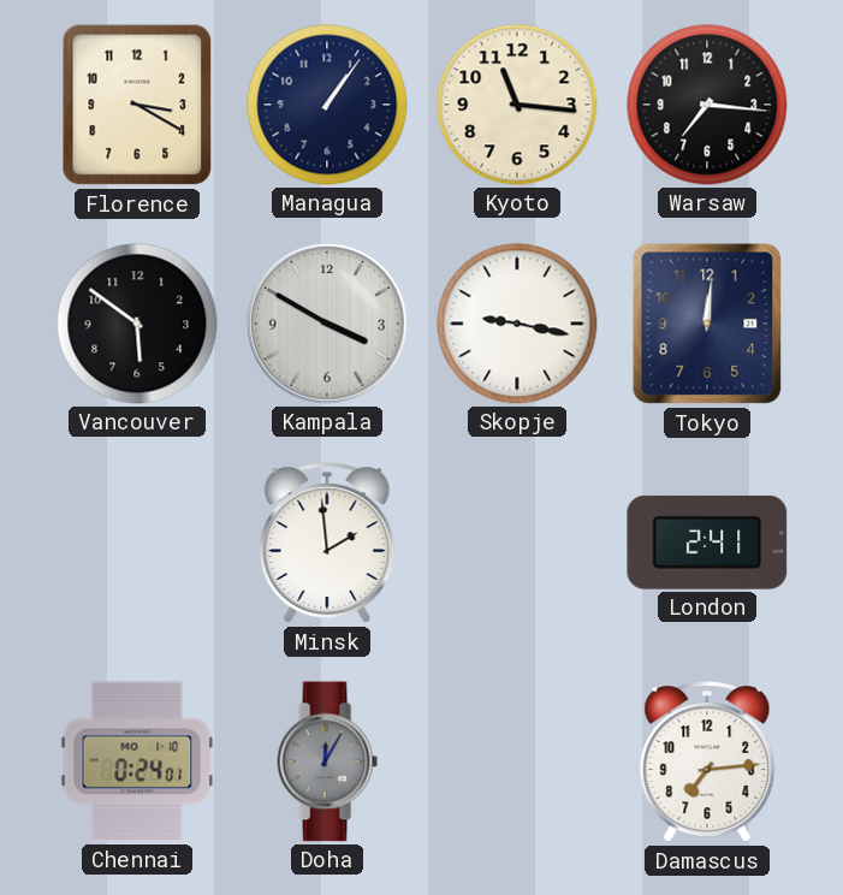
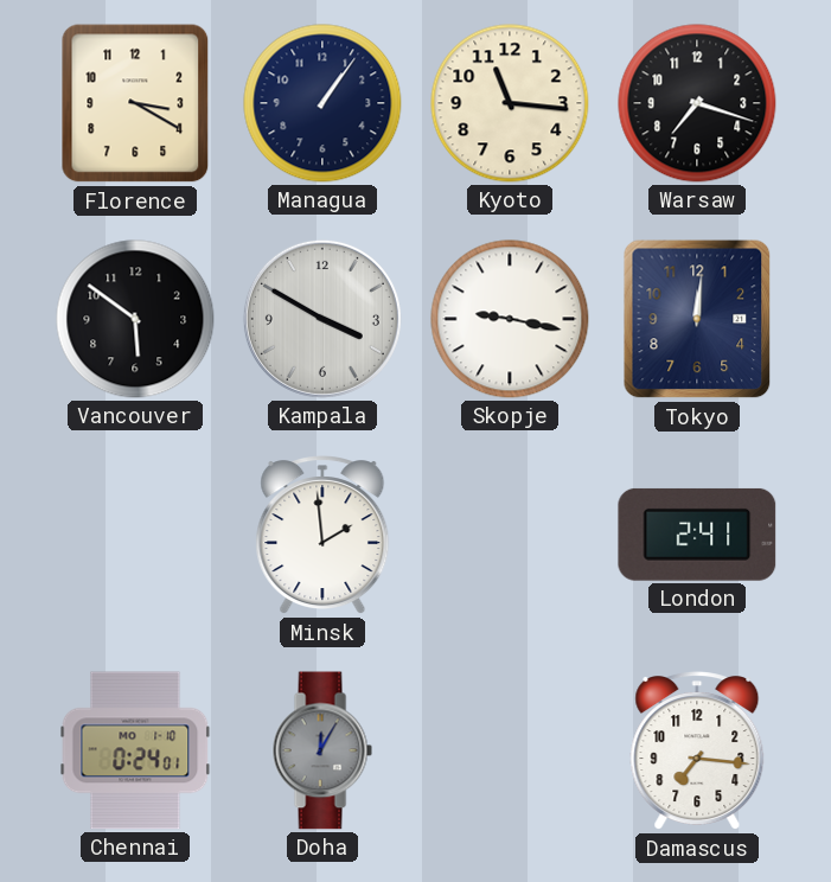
Warsaw: 7:16 -> 7:18 (697, 103)
Damascus: 7:14 -> 7:16 (697, 752)
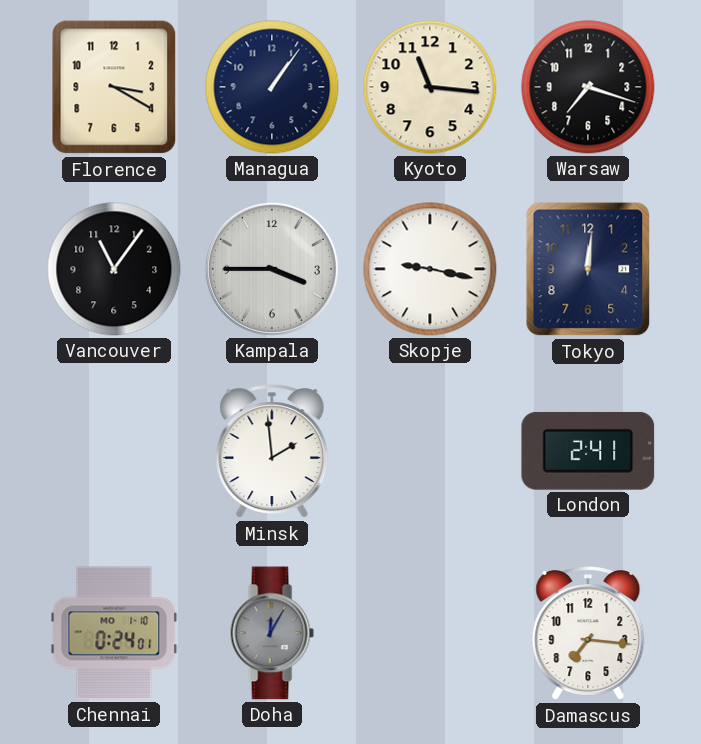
Vancouver: 5:51 -> 11:06 (114, 269)
Kampala: 3:50 -> 3:45 (272, 269)
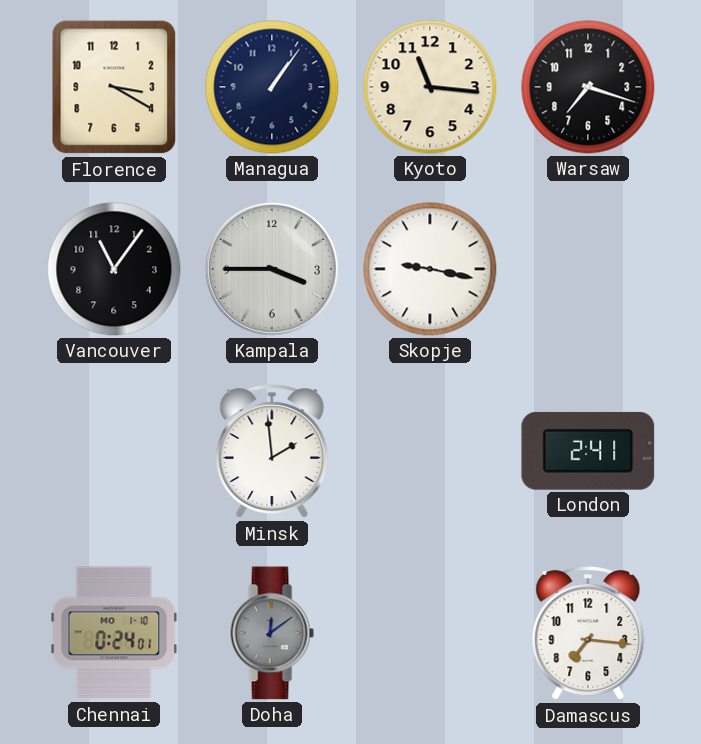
Tokyo: 12:01 -> none (588, 269)
Doha: 12:05 -> 12:09 (272, 633)
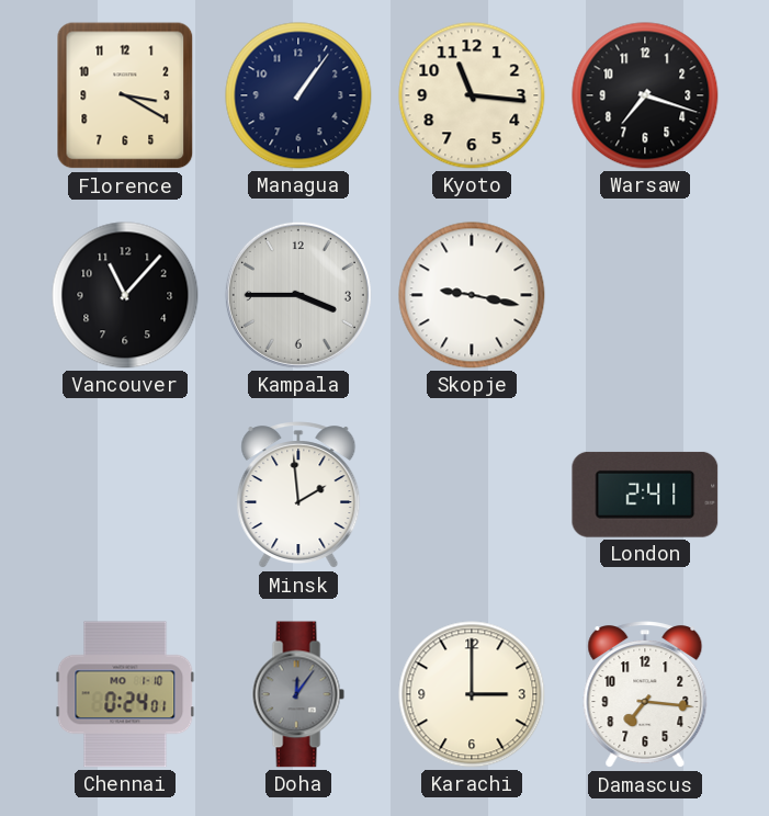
Vancouver: 11:06 -> 11:07 (125, 295)
Doha: 12:09 -> 12:06 (298, 694)
Karachi: none -> 3:00 (472, 694)
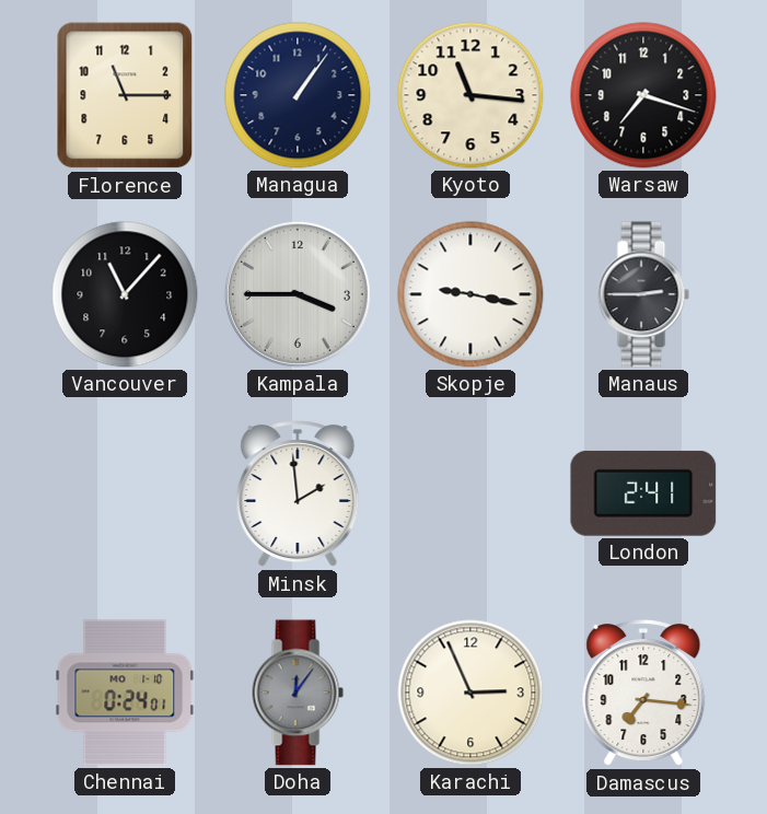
Florence: 3:20 -> 11:15 (125, 95)
Manaus: none -> 2:45 (643, 294)
Karachi: 3:00 -> 2:56 (470, 693)
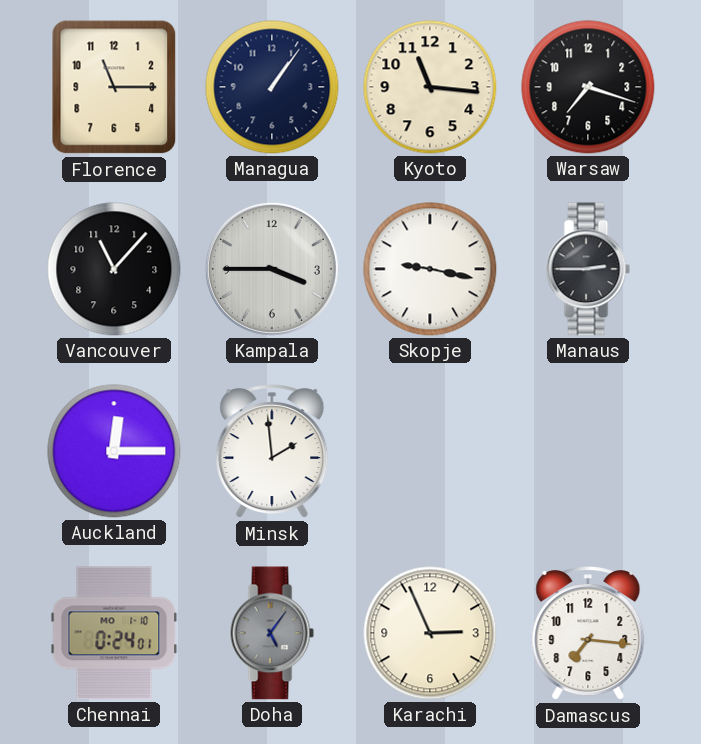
Auckland: none -> 12:15 (114, 451)
London: 2:41 -> none (643, 493)
Doha: 12:06 -> 5:06 (272, 633)
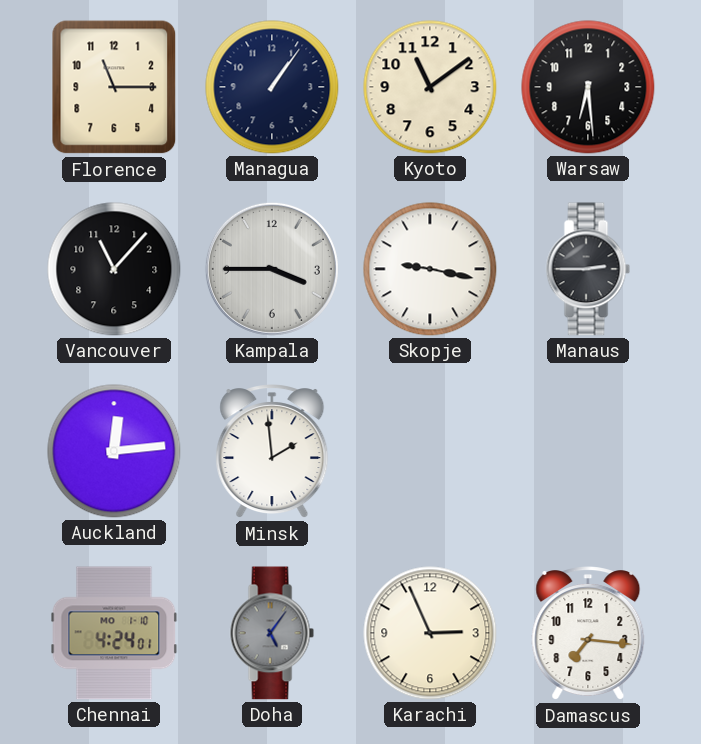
Kyoto: 11:16 -> 11:09 (430, 87)
Warsaw: 7:18 -> 6:29 (588, 87)
Auckland: 12:15 -> 12:14 (114, 451)
Chennai: 0:24 -> 4:24 (114, 633)
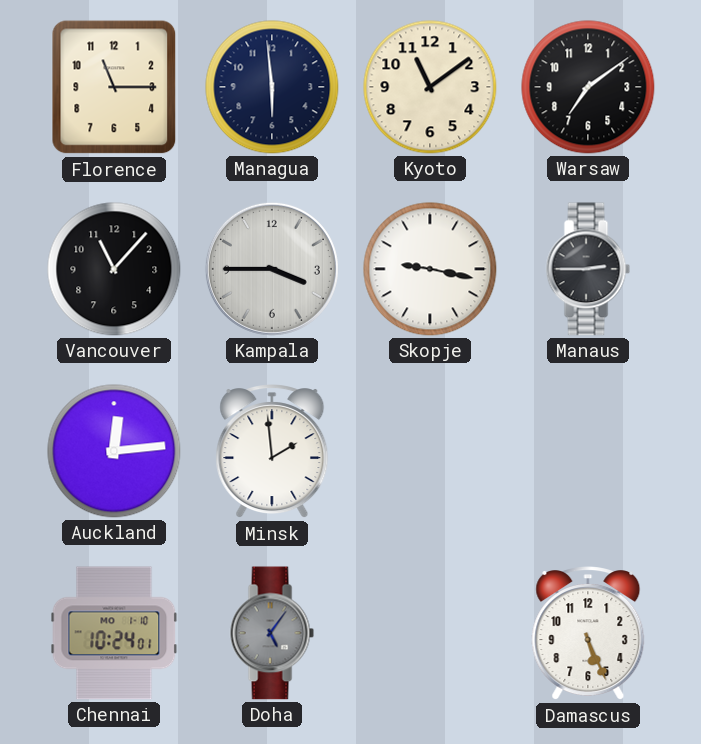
Managua: 1:06 -> 5:59 (272, 87)
Warsaw: 6:29 -> 7:09 (588, 87)
Chennai: 4:24 -> 10:24 (114, 633)
Karachi: 2:56 -> none (430, 633)
Damascus: 7:16 -> 5:26 (588, 634)
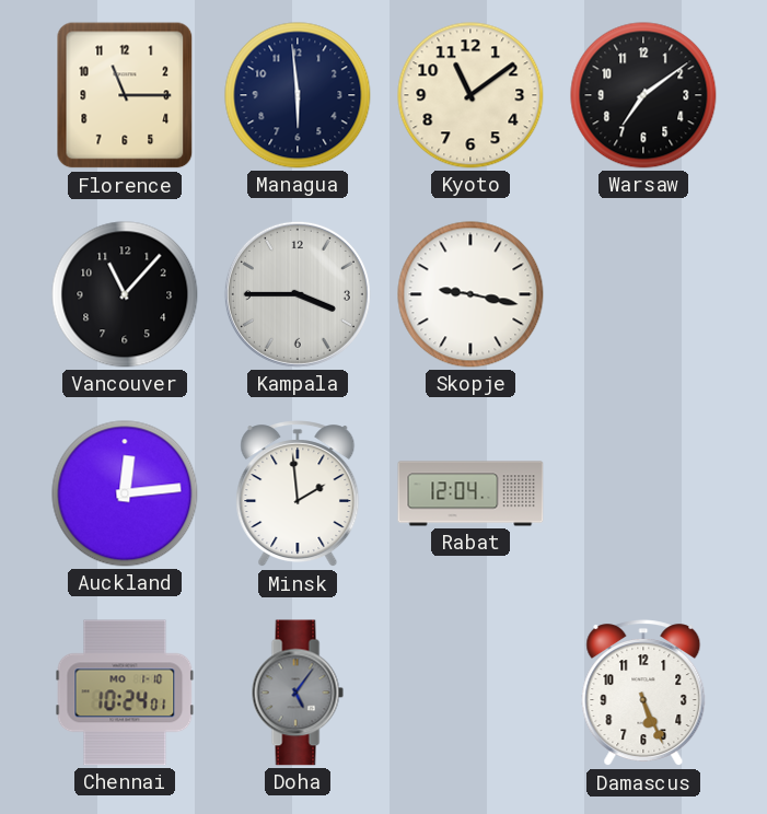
Manaus: 2:45 -> none (588, 269)
Rabat: none -> 12:04 (470, 493)
